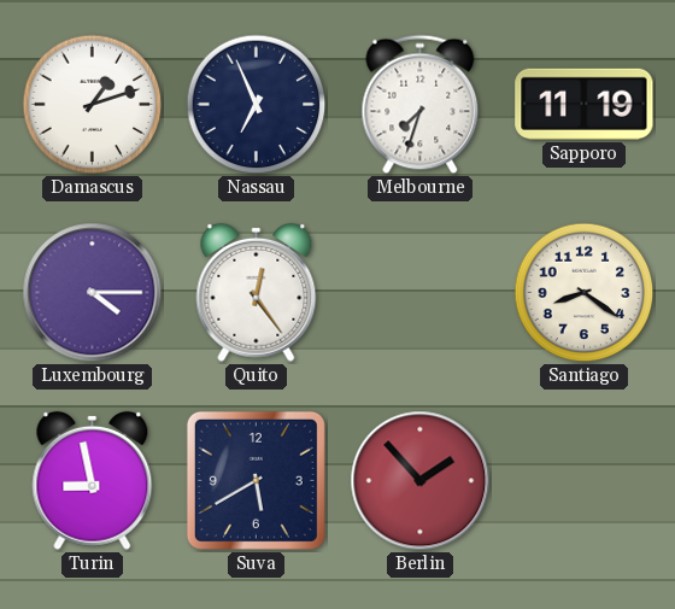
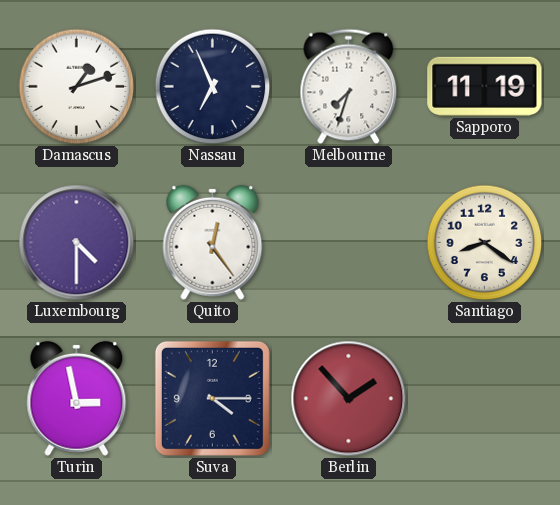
Luxembourg: 4:15 -> 4:30 (77, 243)
Turin: 8:58 -> 2:58 (77, 398)
Suva: 5:40 -> 4:15 (212, 398)
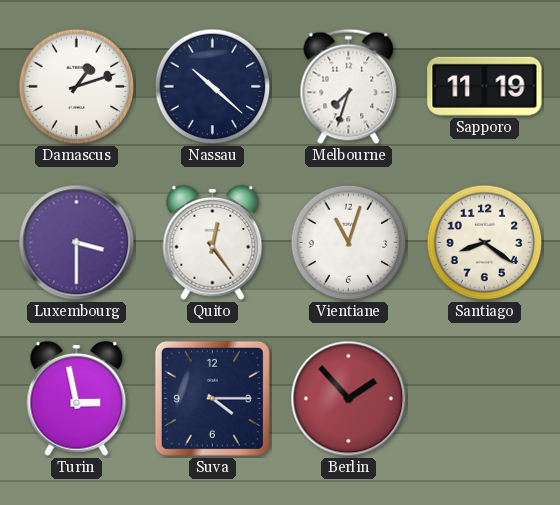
Nassau: 6:56 -> 10:22 (213, 87)
Luxembourg: 4:30 -> 3:30 (77, 243)
Vientiane: none -> 11:03 (349, 243)
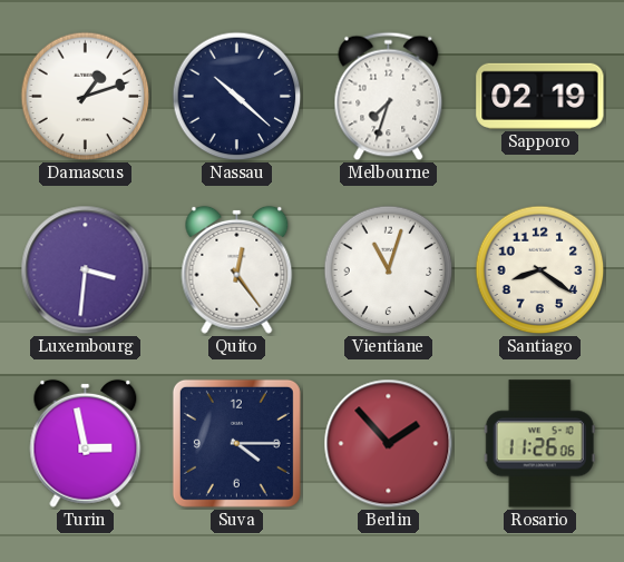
Sapporo: 11:19 -> 02:19 (540, 96)
Luxembourg: 3:30 -> 3:31 (86, 270)
Rosario: none -> 11:26 (539, 444)
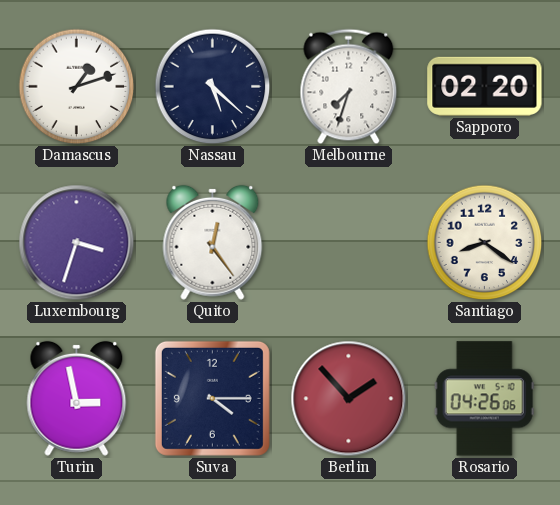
Nassau: 10:22 -> 5:22 (213, 87)
Sapporo: 02:19 -> 02:20 (485, 86)
Luxembourg: 3:31 -> 3:33 (77, 243)
Vientiane: 11:03 -> none (389, 270)
Rosario: 11:26 -> 04:26 (484, 399)
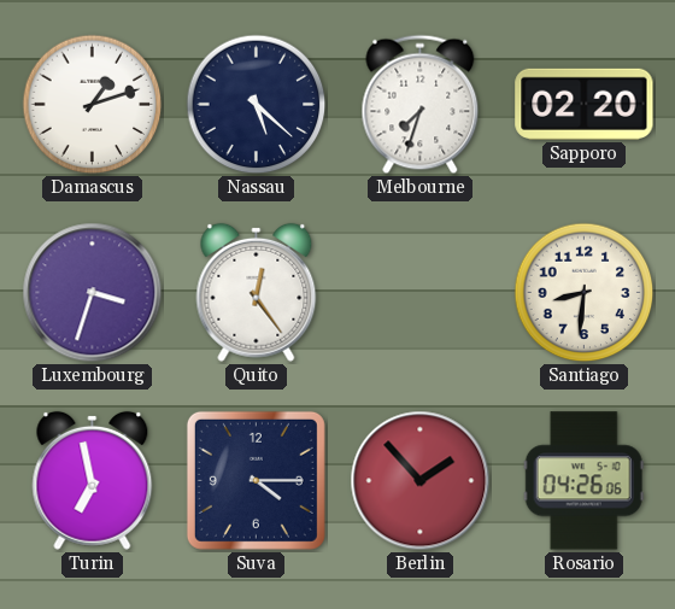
Santiago: 8:21 -> 8:31 (585, 293)
Turin: 2:58 -> 6:58 (93, 480)
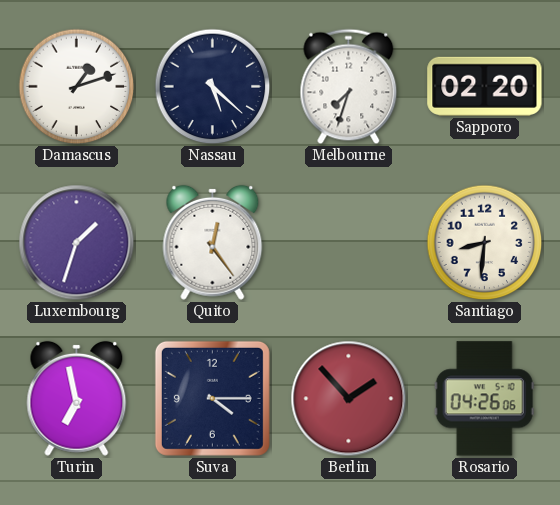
Luxembourg: 3:33 -> 1:33 (77, 243)
